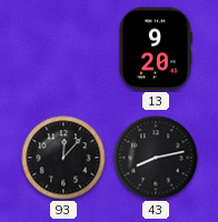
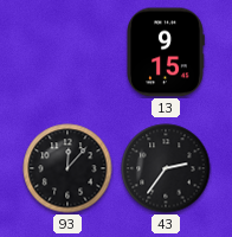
13: 9:20 -> 9:15 (166, 52)
43: 8:13 -> 2:36 (166, 168)
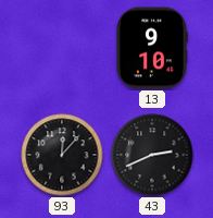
13: 9:15 -> 9:10 (152, 48)
43: 2:36 -> 2:41 (152, 155)
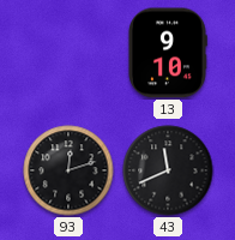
93: 12:07 -> 12:12 (68, 170)
43: 2:41 -> 11:41 (168, 170)
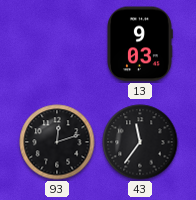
13: 9:10 -> 9:03 (140, 44)
43: 11:41 -> 11:36 (140, 142)
